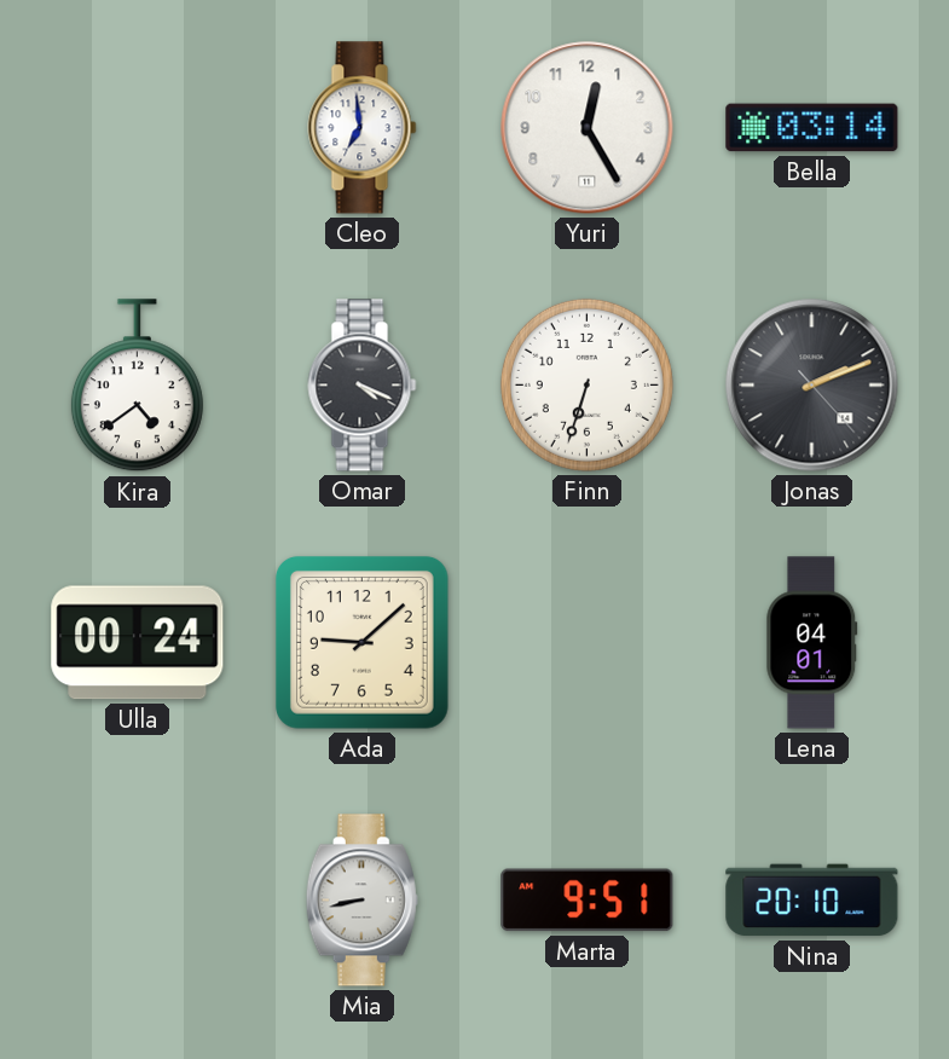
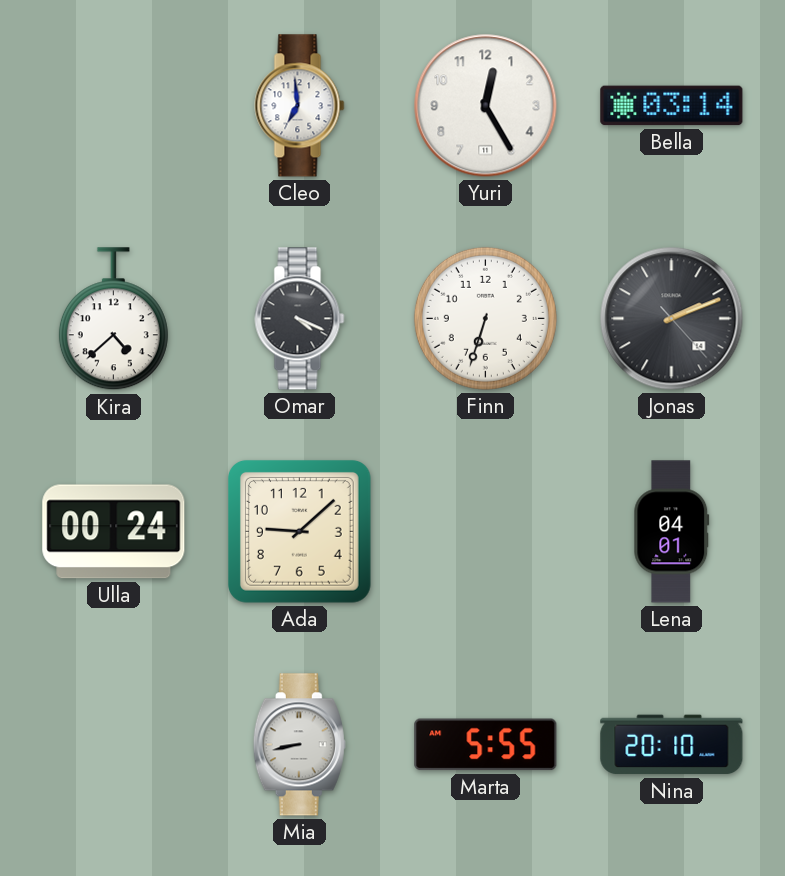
Kira: 4:39 -> 4:38 (113, 319)
Marta: 9:51 -> 5:55 (486, 745)
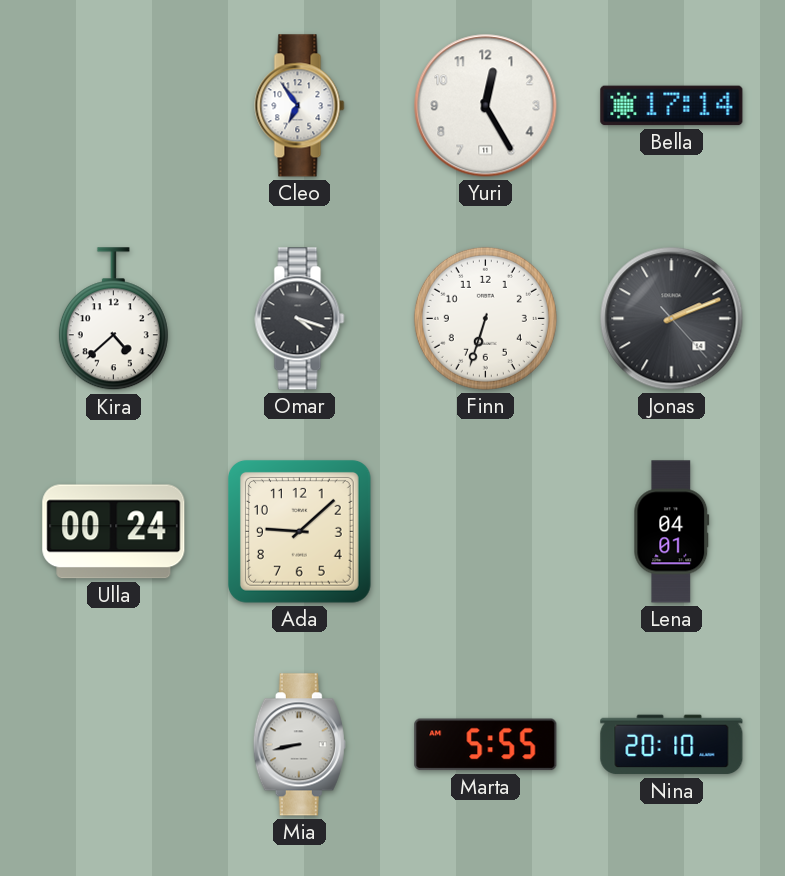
Cleo: 6:59 -> 6:54 (300, 106)
Bella: 03:14 -> 17:14 (672, 106)
Omar: 4:19 -> 4:18 (300, 319)
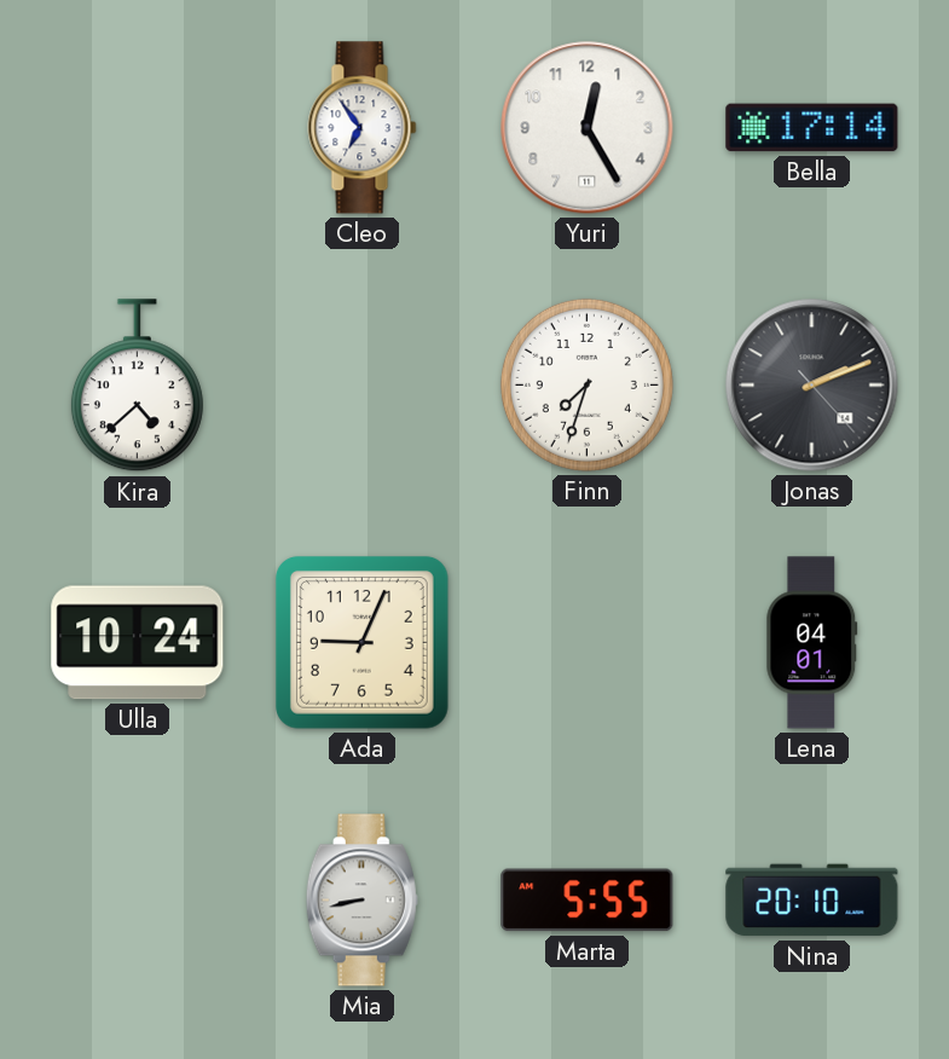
Omar: 4:18 -> none (300, 319)
Finn: 6:33 -> 7:33 (586, 384)
Ulla: 00:24 -> 10:24 (138, 643)
Ada: 9:08 -> 9:04 (361, 642)
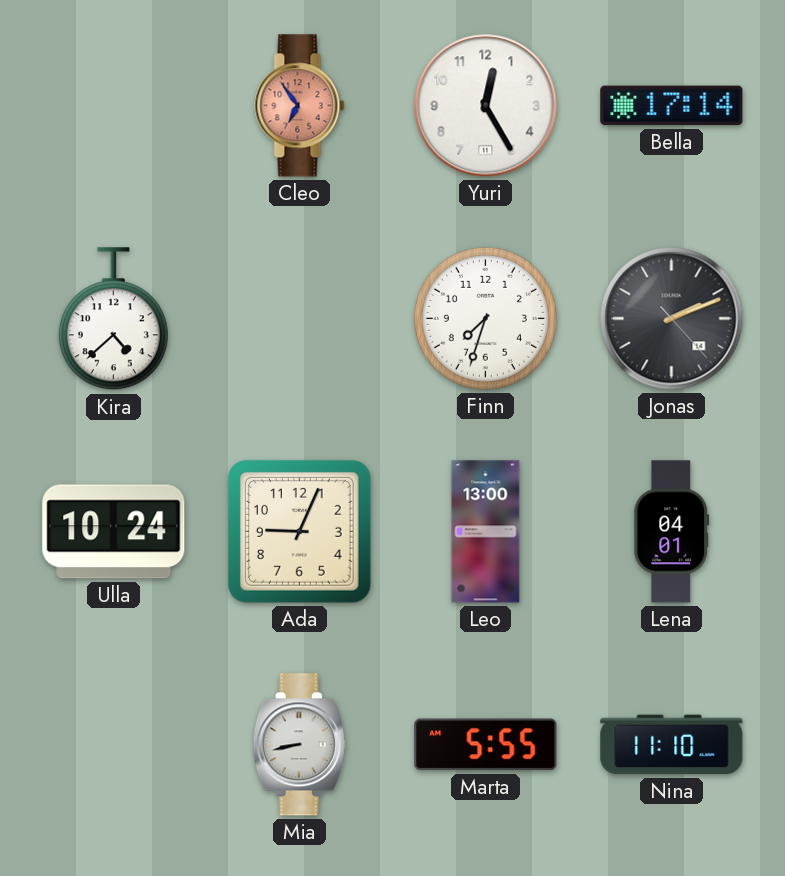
Cleo dial: white -> salmon (300, 106)
Leo: none -> 13:00 (486, 532)
Nina: 20:10 -> 11:10 (672, 745)
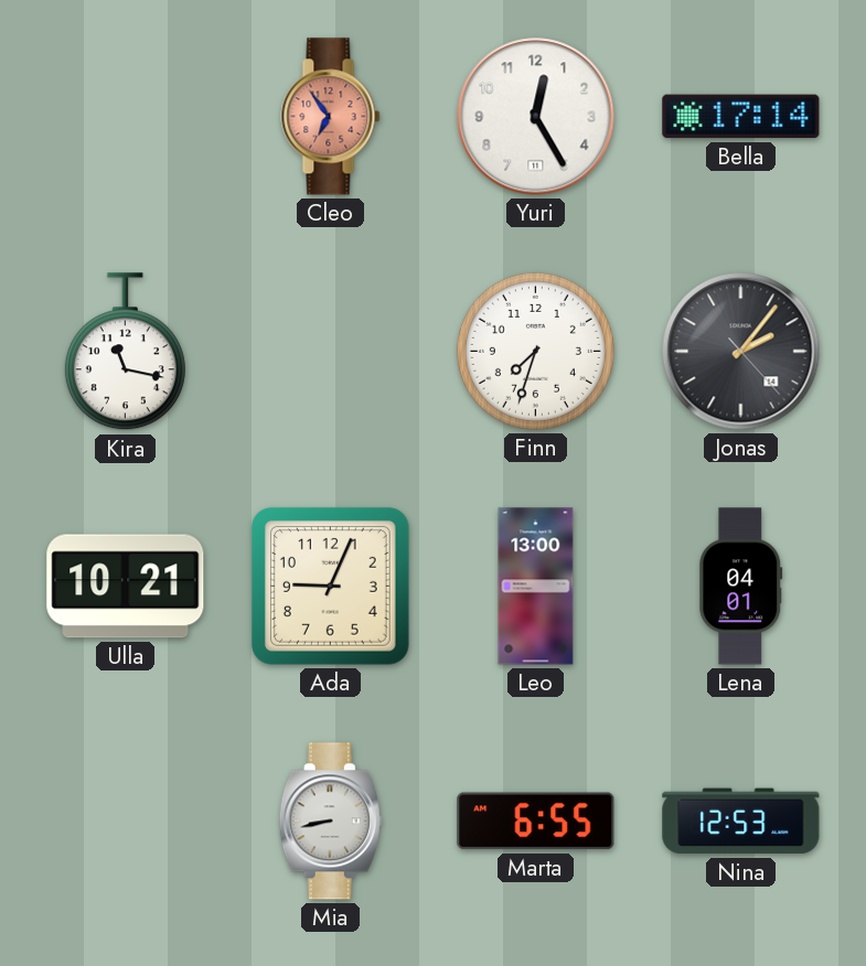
Kira: 4:38 -> 11:17 (125, 352)
Jonas: 2:11 -> 2:06 (741, 352)
Ulla: 10:24 -> 10:21 (126, 587)
Marta: 5:55 -> 6:55 (536, 822)
Nina: 11:10 -> 12:53 (741, 822)
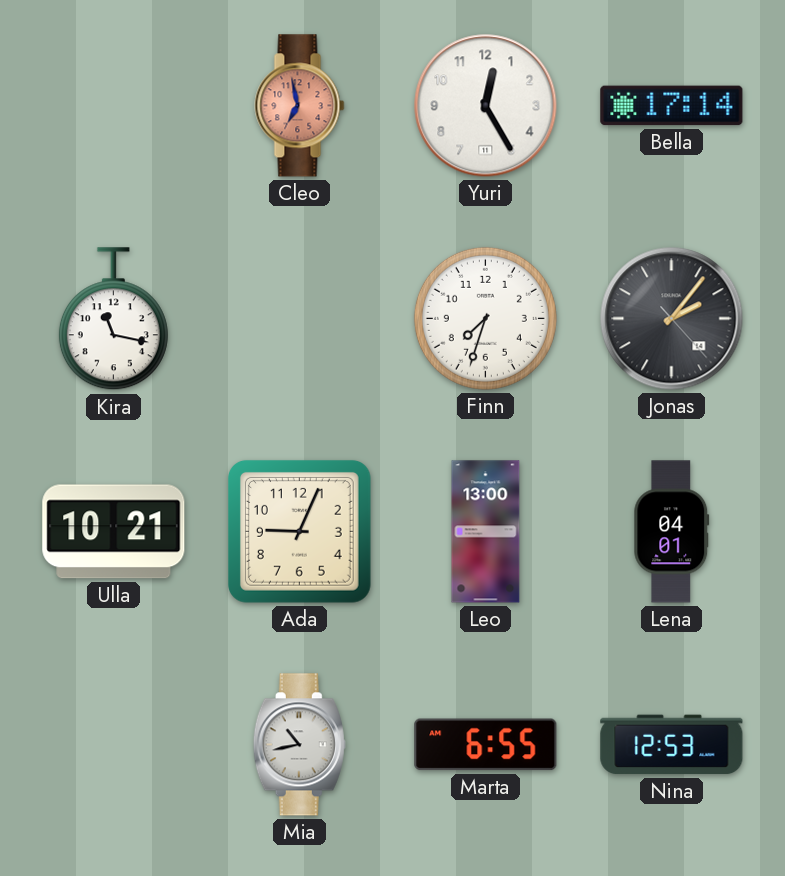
Cleo: 6:54 -> 6:58 (300, 106)
Mia: 8:43 -> 10:43 (299, 745)
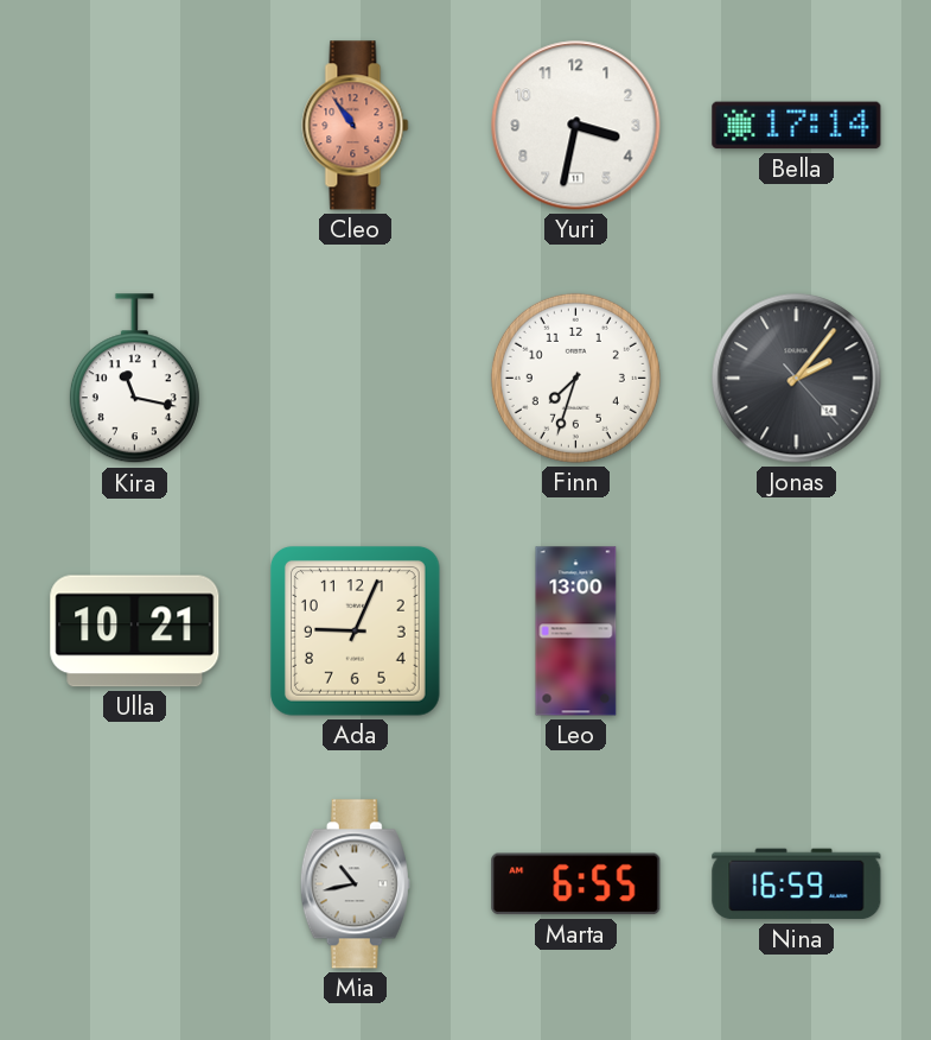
Cleo: 6:58 -> 10:54 (356, 126)
Yuri: 12:25 -> 3:32 (576, 126)
Lena: 04:01 -> none (672, 532)
Nina: 12:53 -> 16:59 (797, 884)
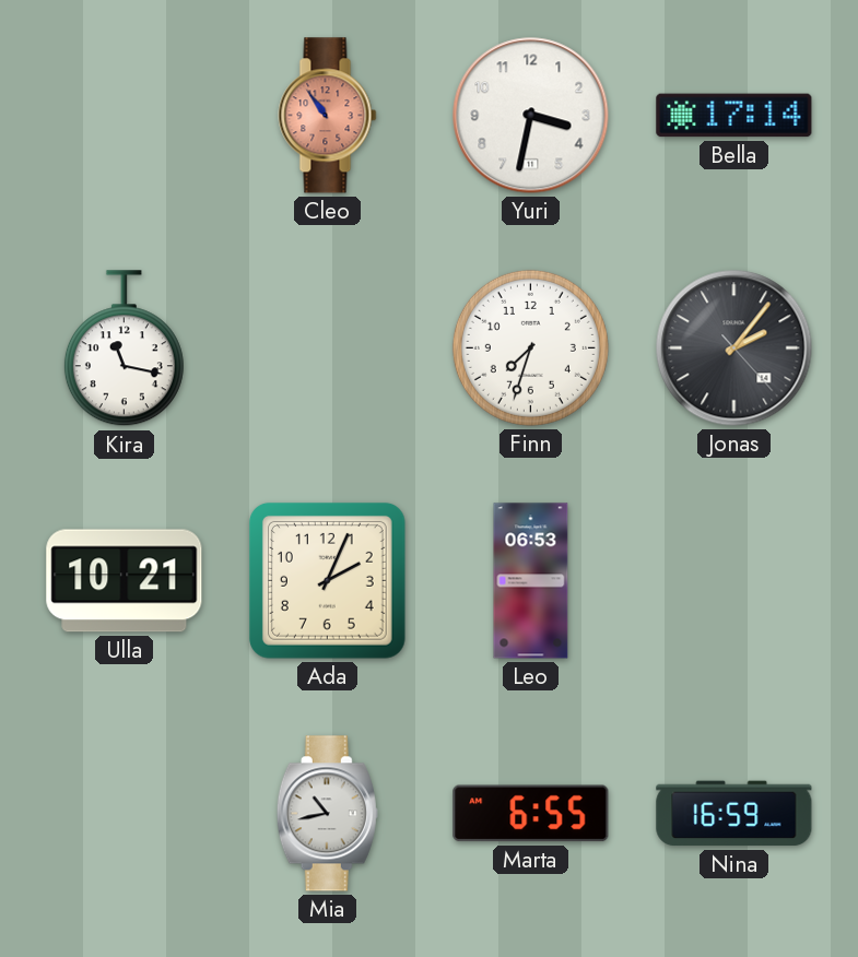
Ada: 9:04 -> 2:04 (327, 580)
Leo: 13:00 -> 06:53 (531, 581)
